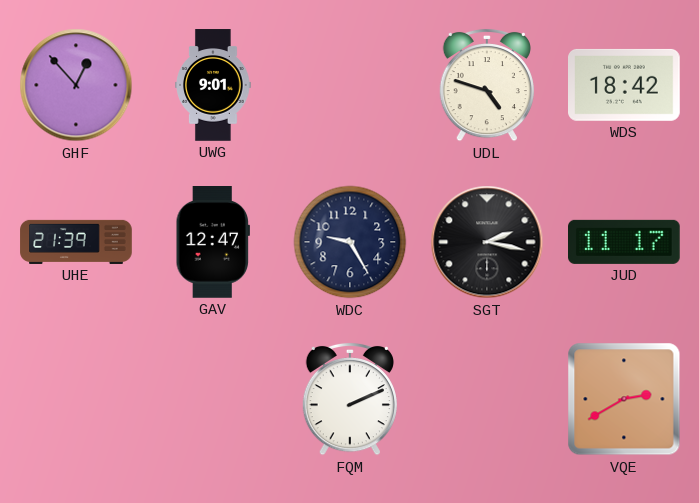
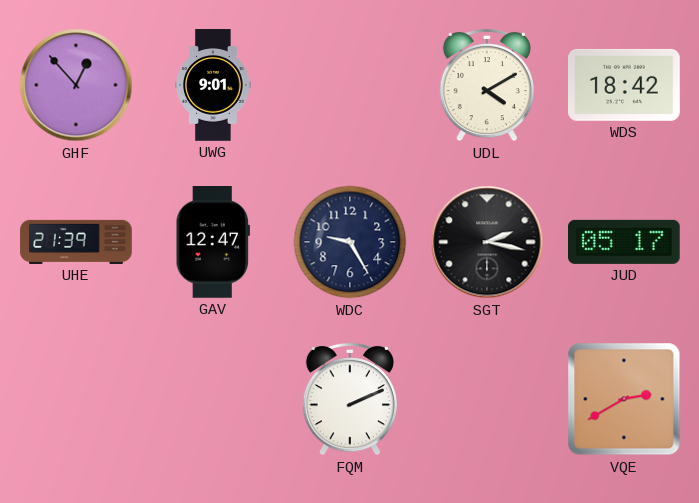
UDL: 4:48 -> 4:10 (487, 85)
JUD: 11:17 -> 05:17 (625, 242)
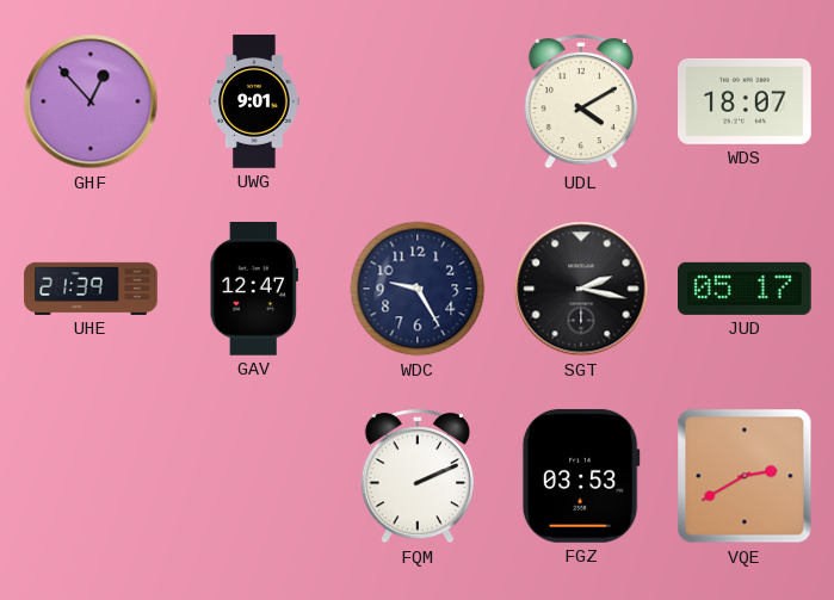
WDS: 18:42 -> 18:07 (746, 101)
FGZ: none -> 03:53 (581, 476)
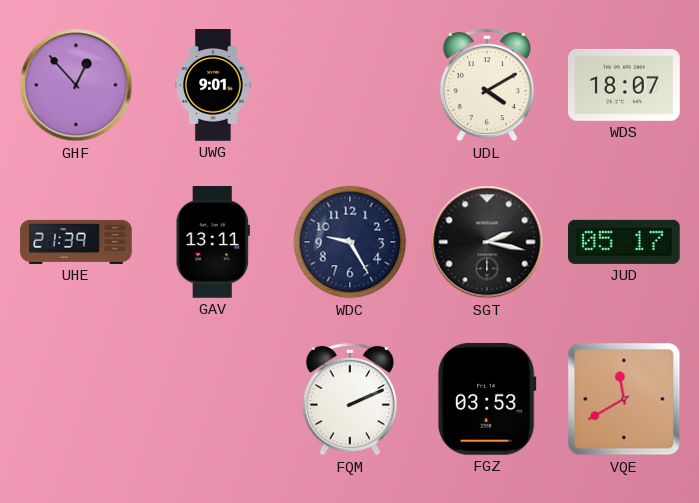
GAV: 12:47 -> 13:11 (212, 243)
VQE: 2:40 -> 11:40 (624, 399)
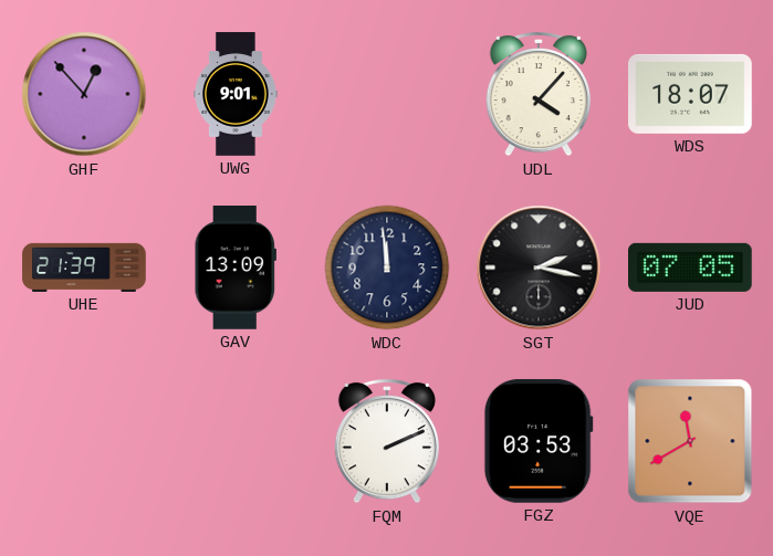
UDL: 4:10 -> 4:07 (539, 94)
GAV: 13:11 -> 13:09 (234, 269)
WDC: 9:25 -> 11:59 (387, 267)
JUD: 05:17 -> 07:05 (691, 267)
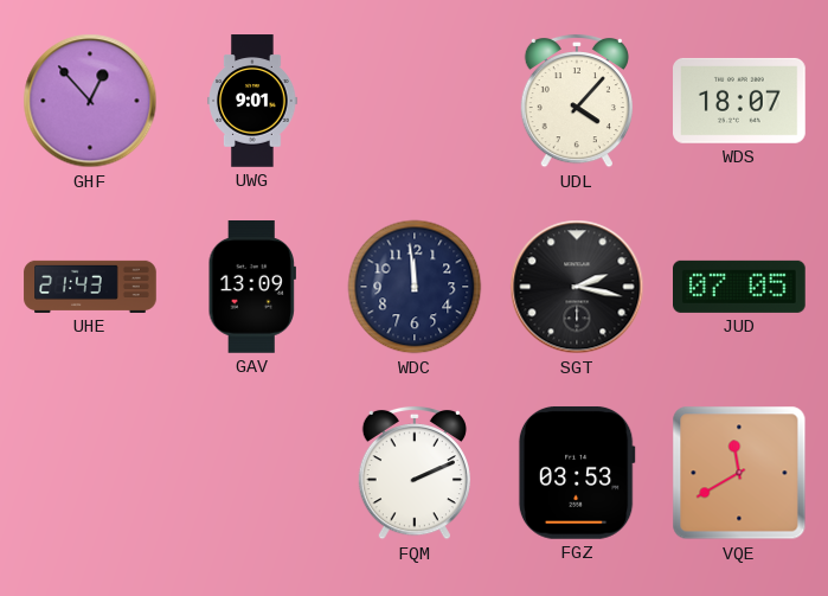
UHE: 21:39 -> 21:43 (90, 287)
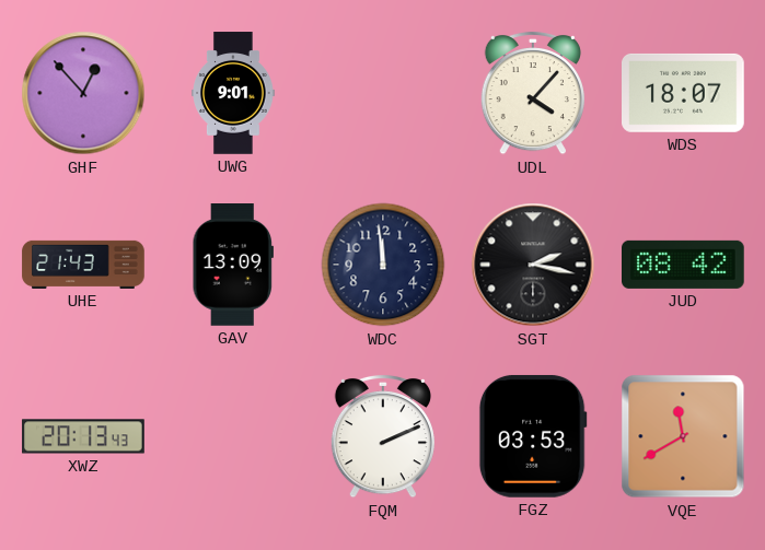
JUD: 07:05 -> 08:42 (684, 265)
XWZ: none -> 20:13 (83, 436)
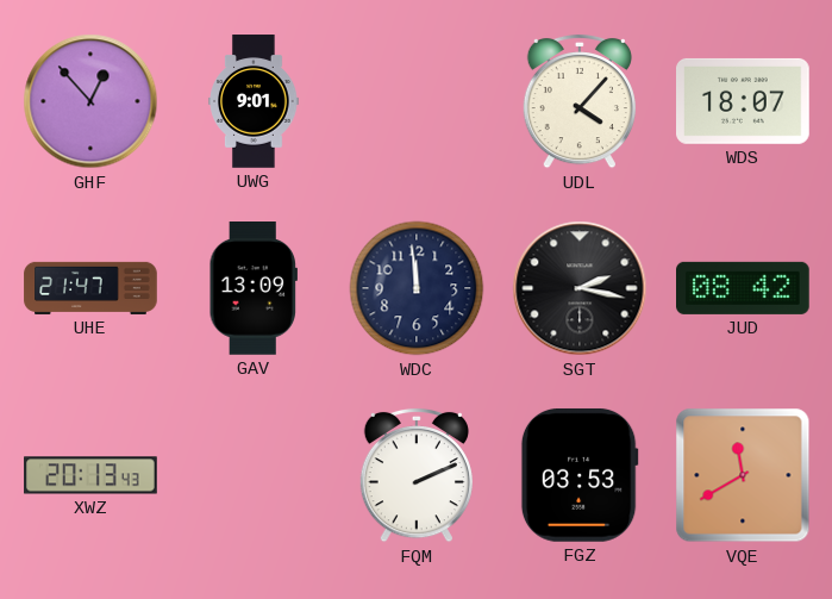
UHE: 21:43 -> 21:47 (90, 288)
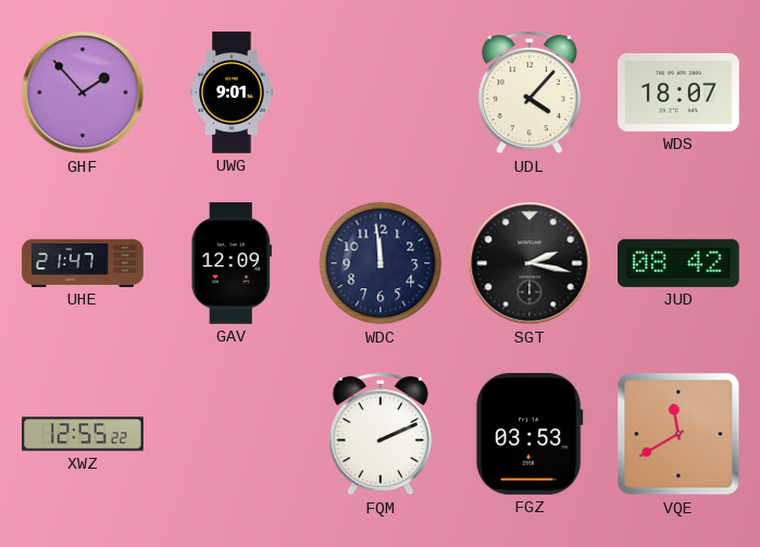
GHF: 12:53 -> 1:53 (83, 92)
GAV: 13:09 -> 12:09 (231, 264)
XWZ: 20:13 -> 12:55 (83, 434)
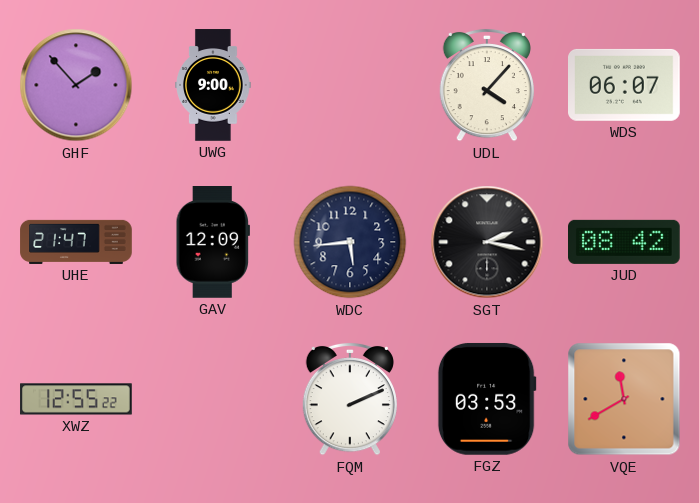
UWG: 9:01 -> 9:00 (213, 85)
WDS: 18:07 -> 06:07 (625, 85)
WDC: 11:59 -> 5:44 (350, 242)
